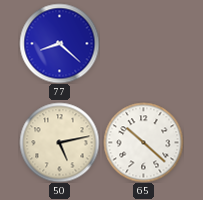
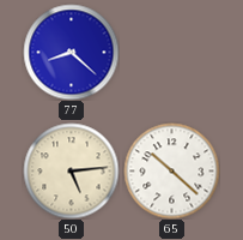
50: 5:13 -> 5:14 (71, 170)
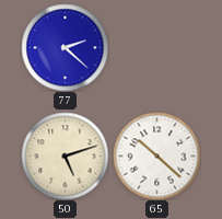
77: 8:22 -> 2:22 (65, 47)
50: 5:14 -> 5:12 (65, 155)
